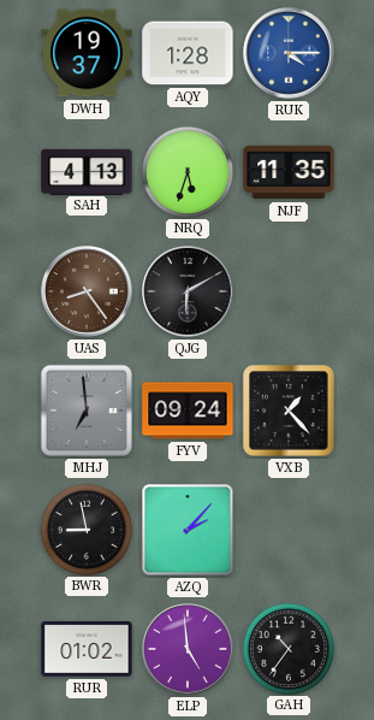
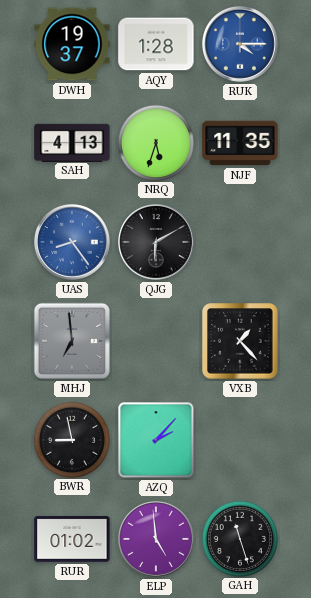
UAS dial: brown -> blue (73, 243)
FYV: 09:24 -> none (188, 411)
GAH: 10:36 -> 11:27 (239, 538)
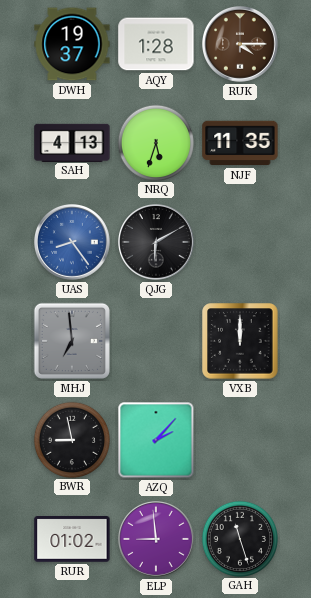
RUK dial: blue -> brown (241, 45)
VXB: 1:23 -> 12:00 (240, 341)
ELP: 4:59 -> 8:59 (157, 540)
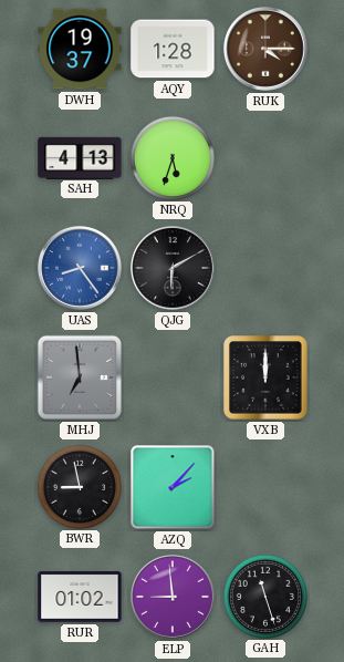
NJF: 11:35 -> none (240, 143)
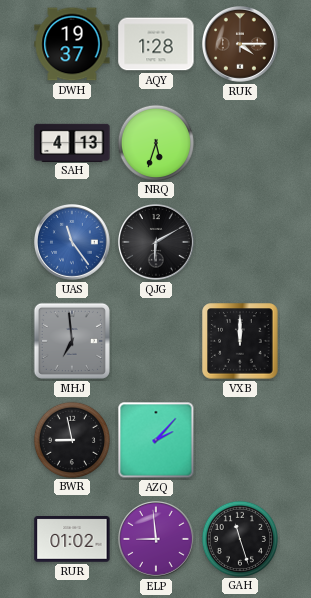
UAS: 8:24 -> 11:24 (73, 243)
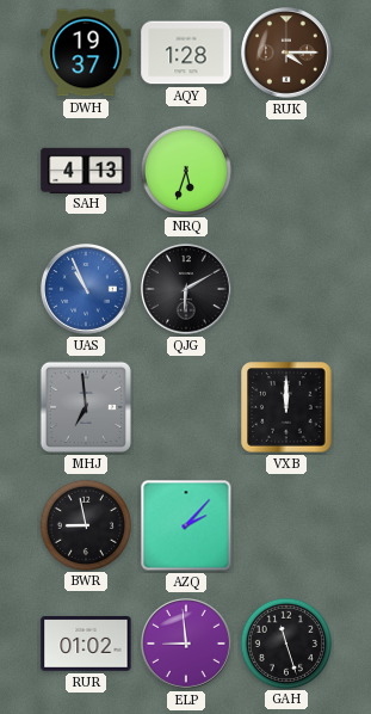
UAS: 11:24 -> 10:56 (87, 290)
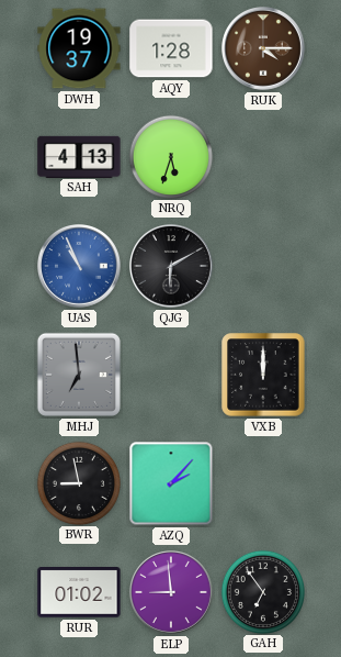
GAH: 11:27 -> 6:54 (262, 591)
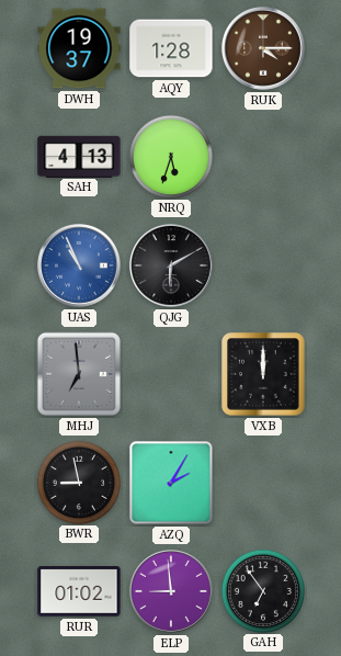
AZQ: 2:07 -> 2:05 (171, 483)
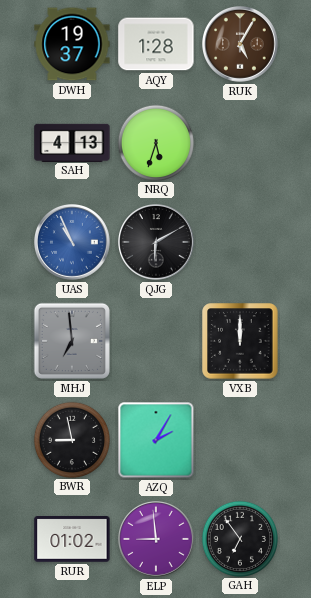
RUK: 4:15 -> 5:05 (241, 45)
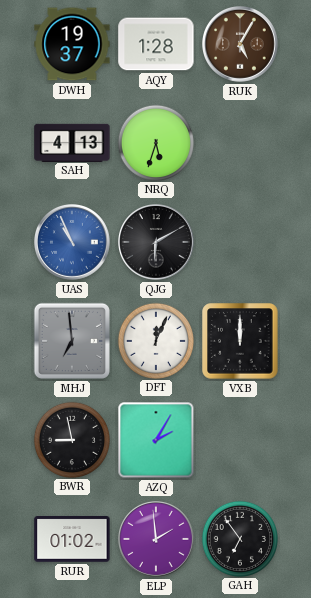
DFT: none -> 12:04 (155, 340)
ELP: 8:59 -> 1:59 (157, 540)
